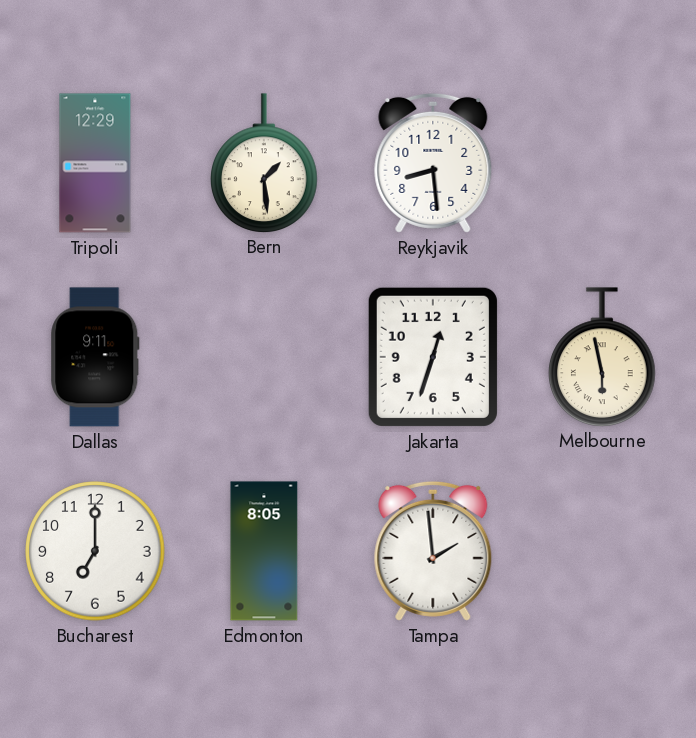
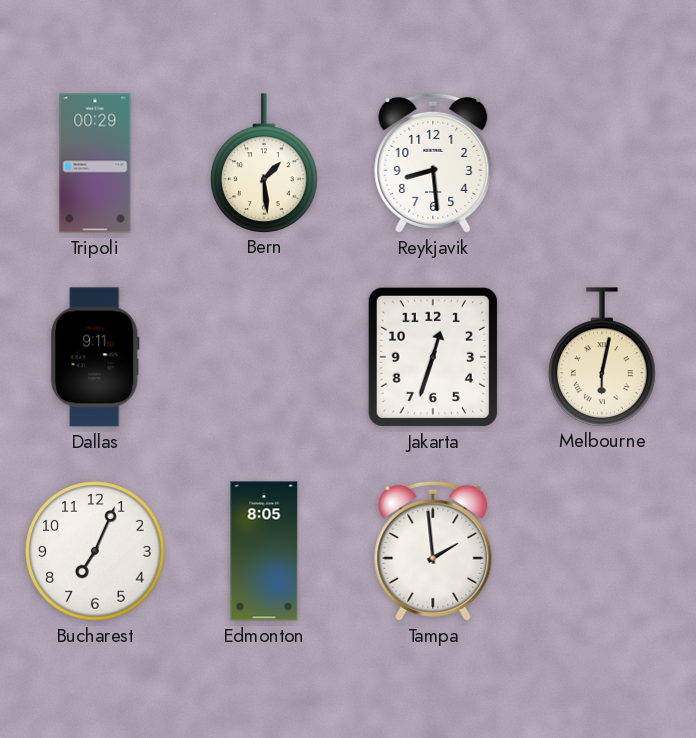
Tripoli: 12:29 -> 00:29 (95, 163)
Melbourne: 5:58 -> 6:02 (603, 357)
Bucharest: 7:00 -> 7:04 (95, 551)
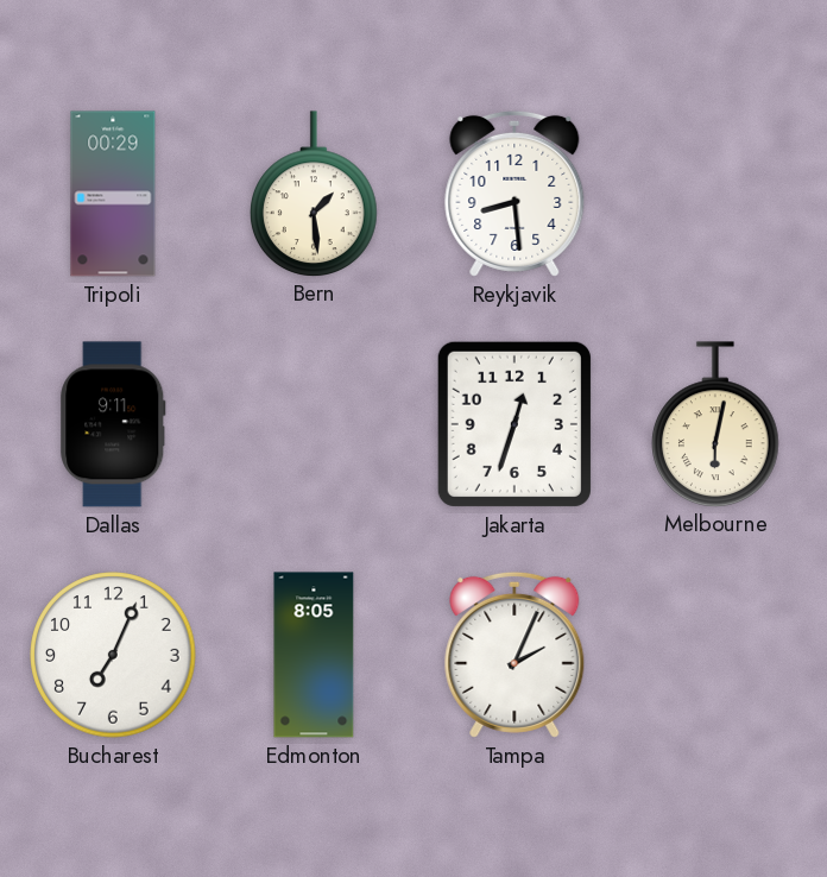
Tampa: 1:59 -> 2:04 (514, 655)
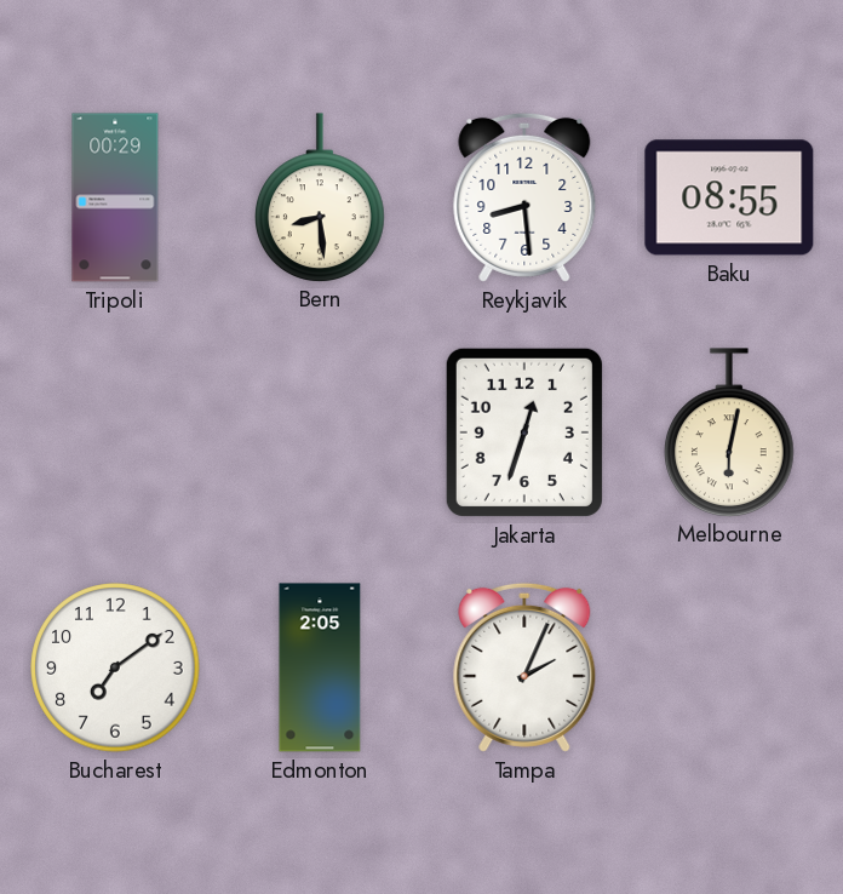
Bern: 1:29 -> 8:29 (321, 197)
Baku: none -> 08:55 (729, 197)
Dallas: 9:11 -> none (113, 424)
Bucharest: 7:04 -> 7:09 (115, 667)
Edmonton: 8:05 -> 2:05 (320, 667)
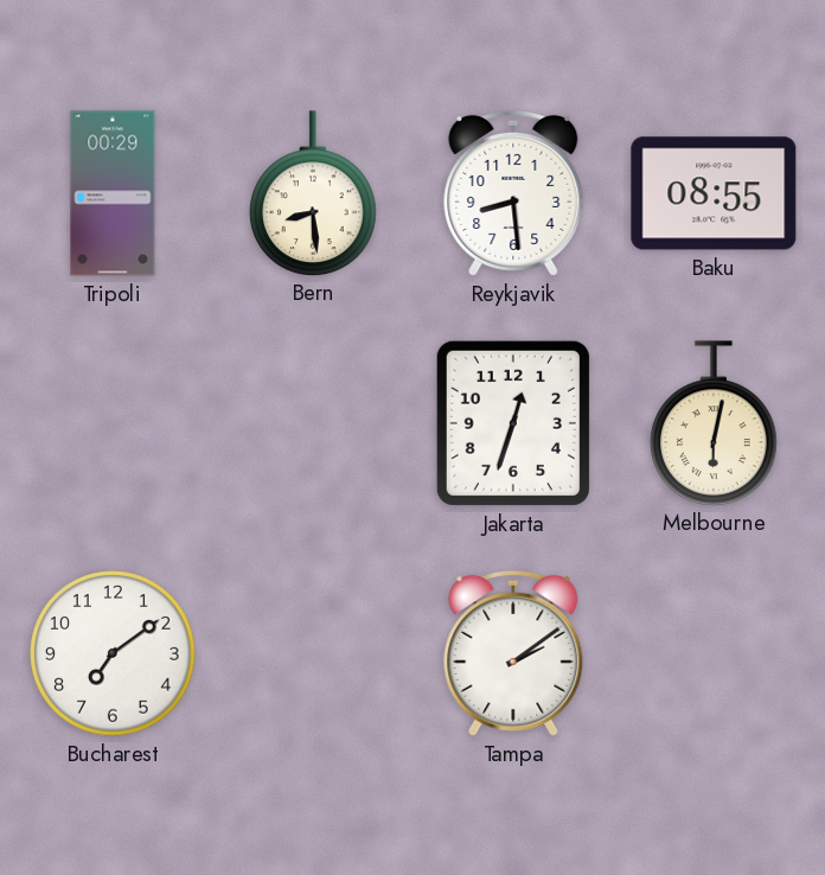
Edmonton: 2:05 -> none (320, 667)
Tampa: 2:04 -> 2:09 (513, 653)
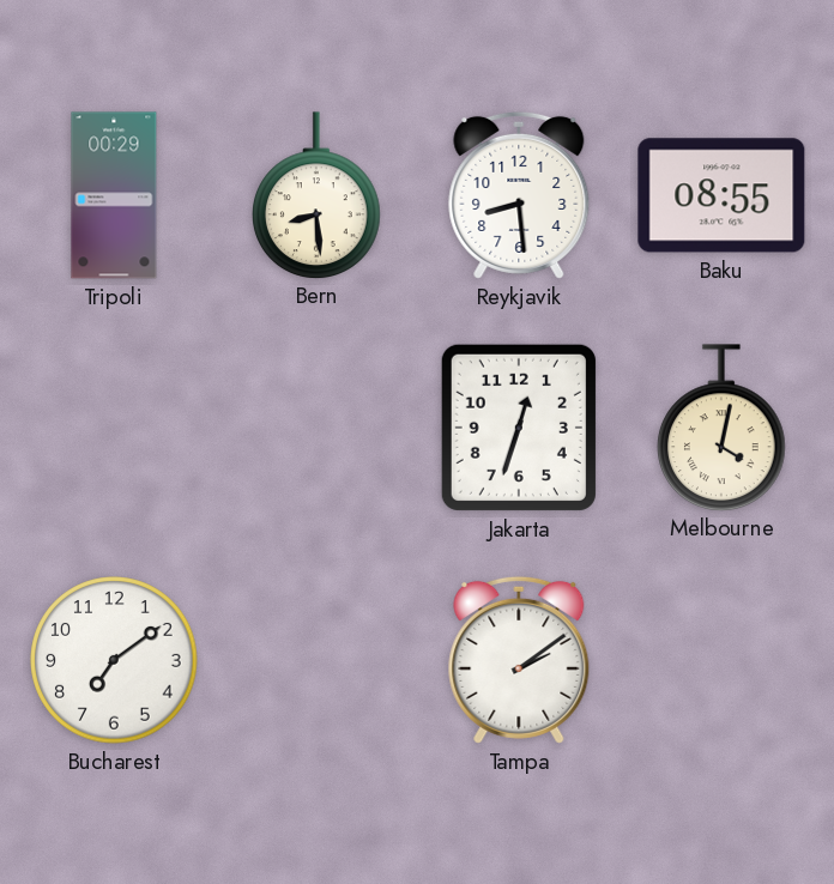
Melbourne: 6:02 -> 4:02 (723, 428)
